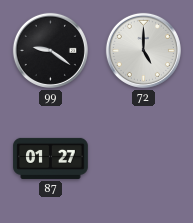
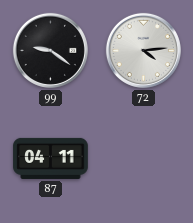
72: 5:00 -> 4:14 (143, 50)
87: 01:27 -> 04:11 (51, 158)
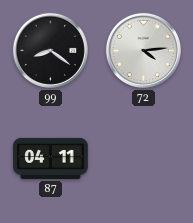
99: 9:21 -> 8:21 (50, 50)
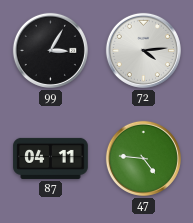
99: 8:21 -> 3:05 (50, 50)
47: none -> 4:46 (143, 158)
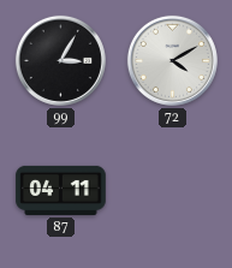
72: 4:14 -> 4:10 (172, 60)
47: 4:46 -> none (143, 158)
